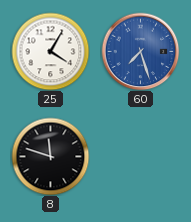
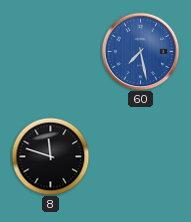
25: 4:05 -> none (50, 51)
60: 7:27 -> 7:28 (140, 51)
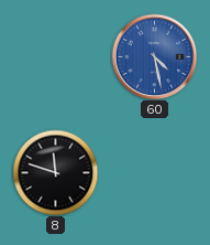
60: 7:28 -> 4:28 (154, 56)
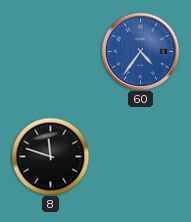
60: 4:28 -> 4:36 (140, 51)
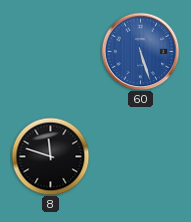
60: 4:36 -> 5:27 (140, 51)
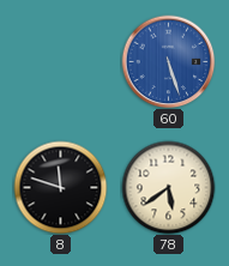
78: none -> 5:39 (168, 187)
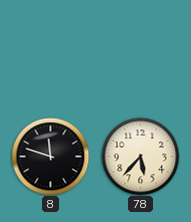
60: 5:27 -> none (168, 61)
78: 5:39 -> 5:37 (140, 156)
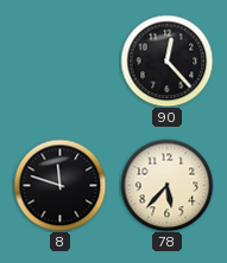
90: none -> 12:23 (166, 60)
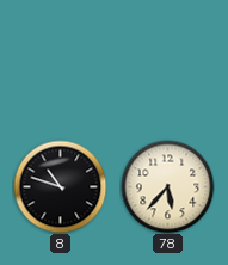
90: 12:23 -> none (166, 60)
8: 11:48 -> 10:48 (60, 186)
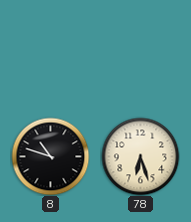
78: 5:37 -> 6:27 (140, 156)
